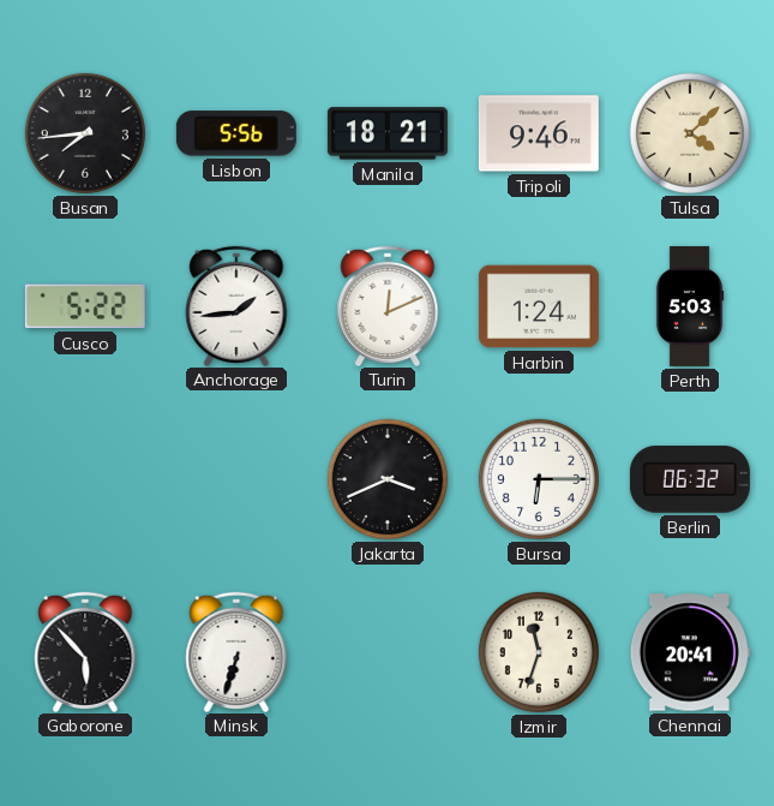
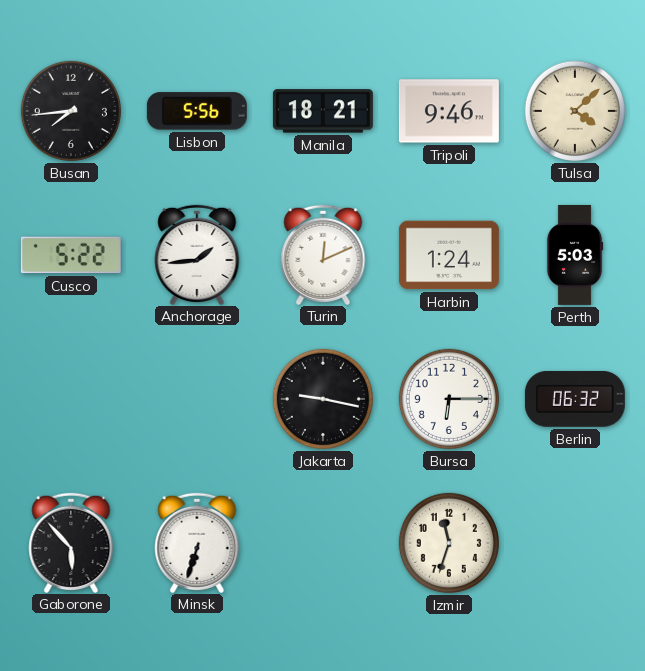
Jakarta: 3:41 -> 9:17 (323, 399)
Chennai: 20:41 -> none (690, 652)
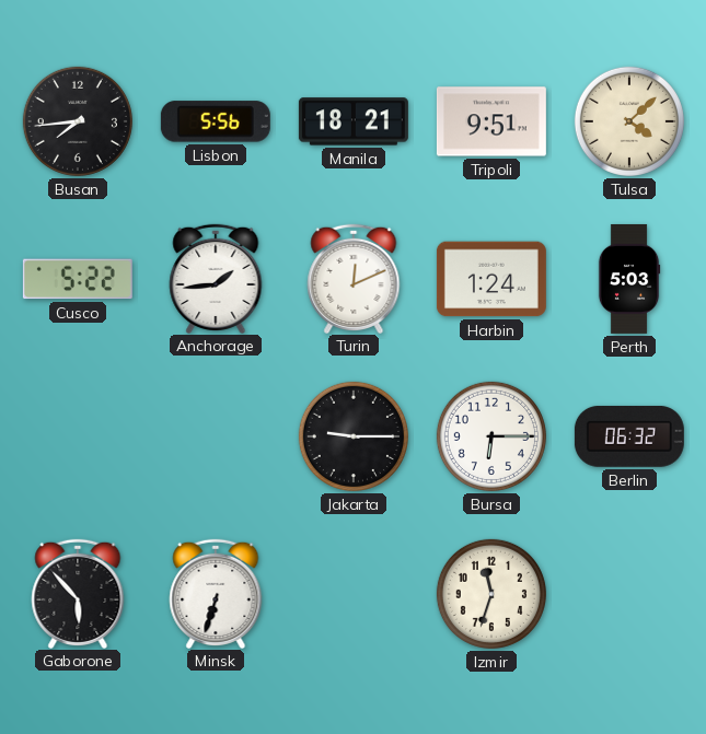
Tripoli: 9:46 -> 9:51 (491, 121)
Jakarta: 9:17 -> 9:15 (354, 436)
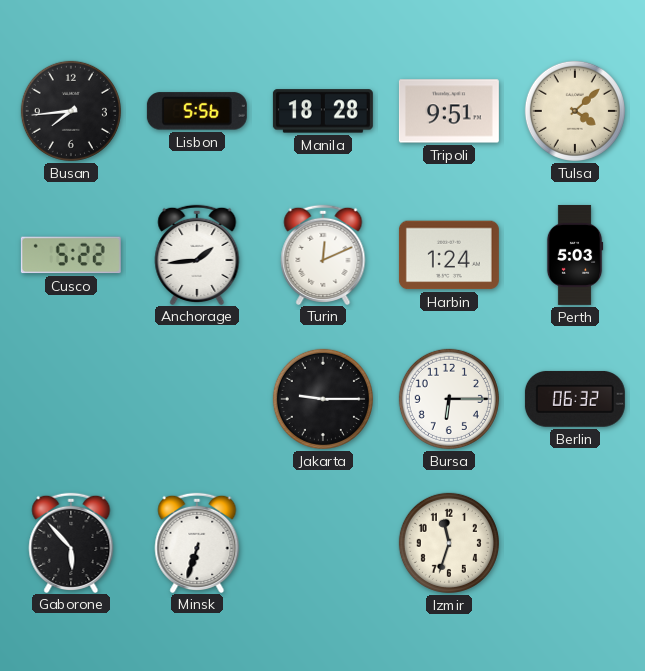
Manila: 18:21 -> 18:28 (323, 111)
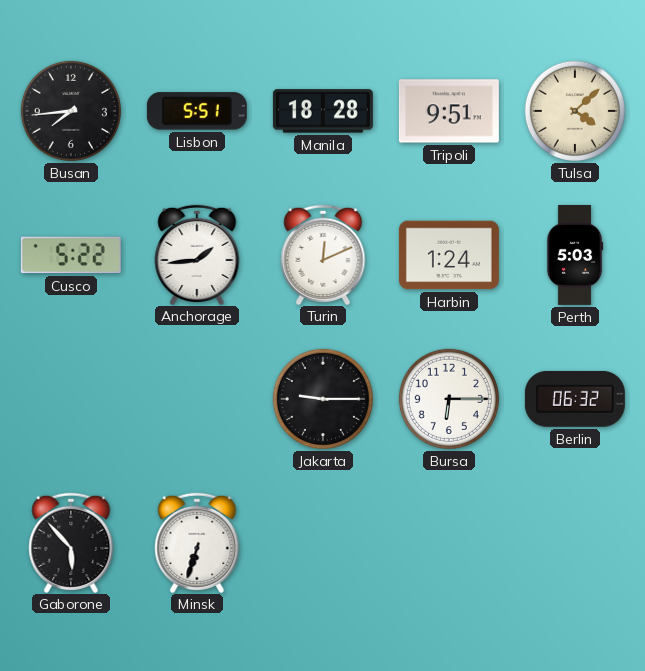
Lisbon: 5:56 -> 5:51 (197, 111)
Izmir: 11:33 -> none (449, 543)
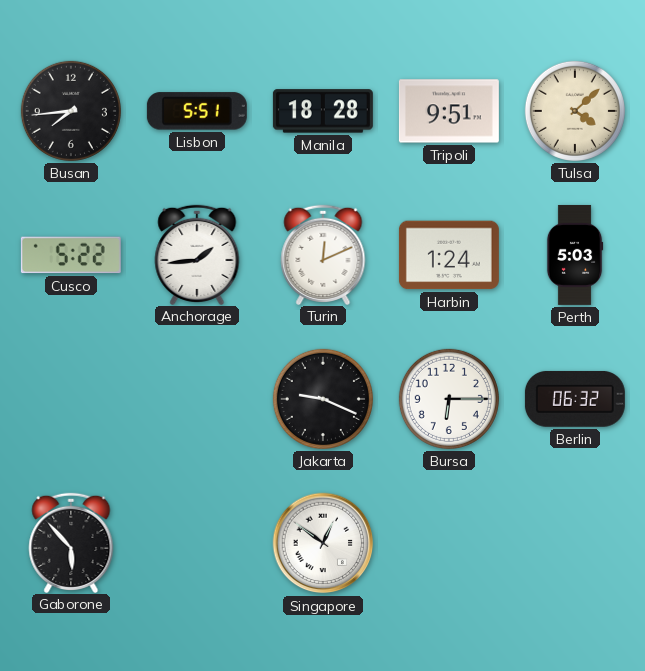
Jakarta: 9:15 -> 9:19 (323, 399)
Minsk: 6:33 -> none (197, 542)
Singapore: none -> 12:51 (323, 543)
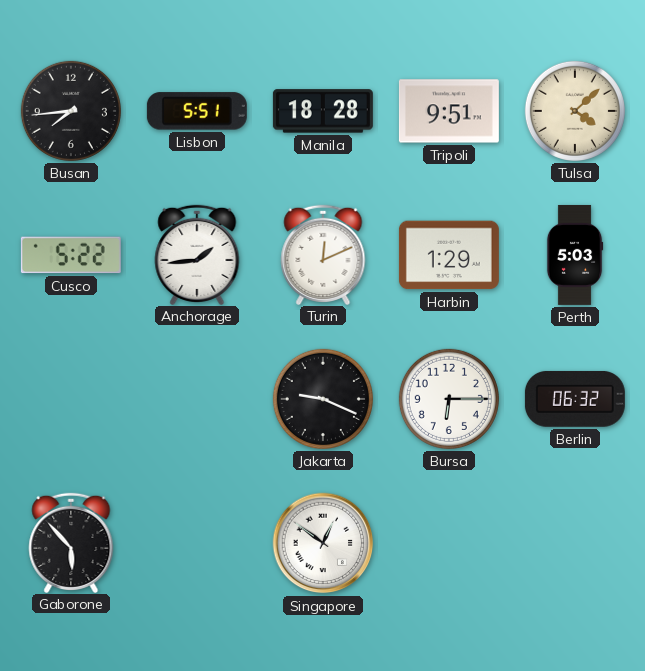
Harbin: 1:24 -> 1:29 (449, 255)
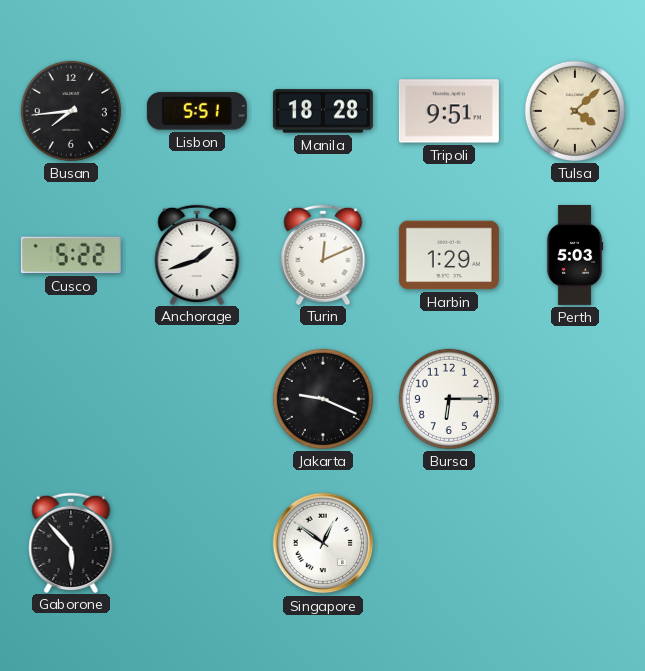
Anchorage: 1:44 -> 1:42 (197, 254)
Berlin: 06:32 -> none (575, 399)
